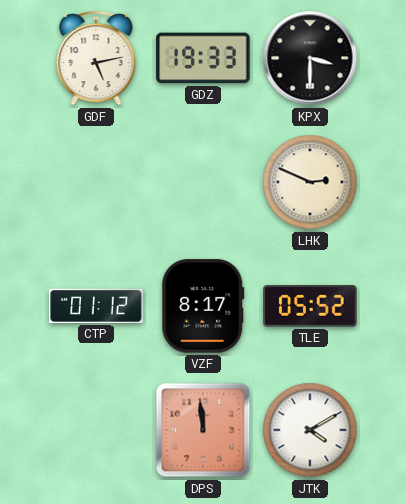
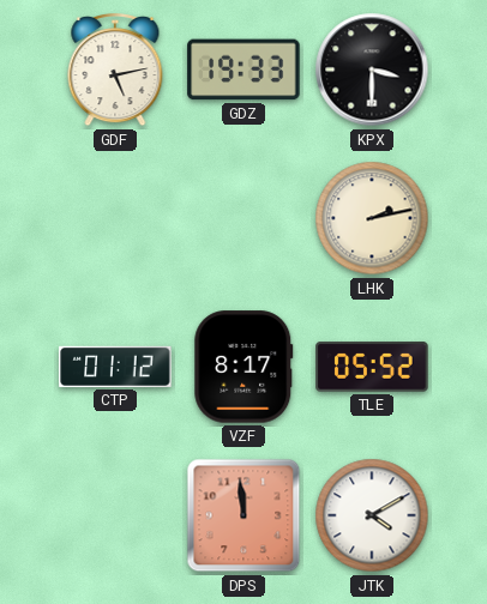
LHK: 2:49 -> 2:13 (372, 218)
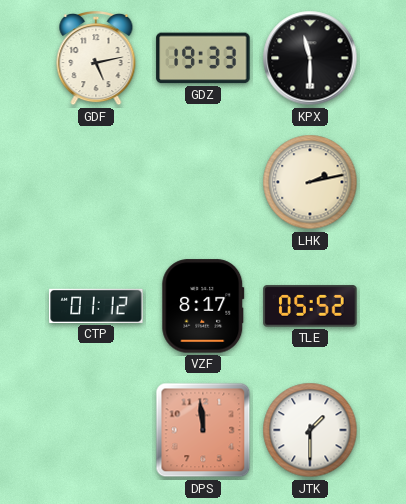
KPX: 3:30 -> 11:30 (310, 58)
JTK: 4:10 -> 1:30 (310, 430)
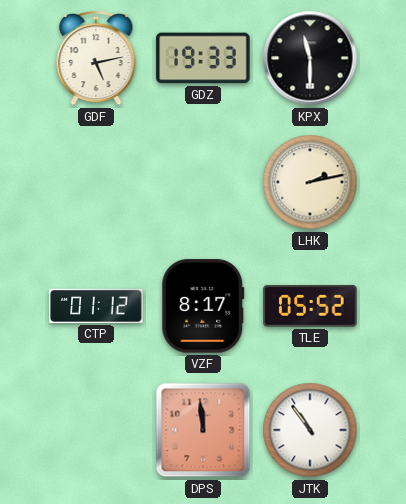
JTK: 1:30 -> 10:54 (310, 430)
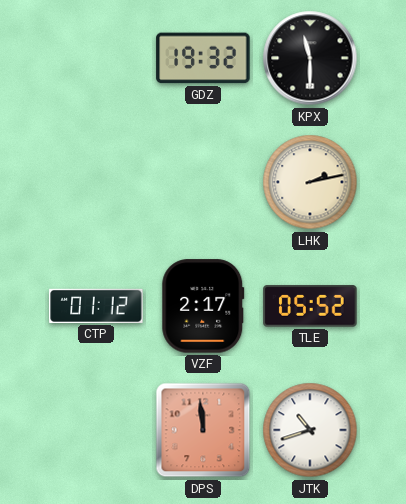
GDF: 5:13 -> none (96, 59)
GDZ: 19:33 -> 19:32 (203, 58)
VZF: 8:17 -> 2:17 (203, 306)
JTK: 10:54 -> 10:42 (310, 430)
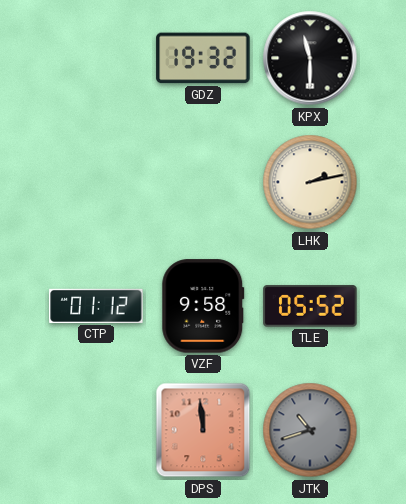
VZF: 2:17 -> 9:58 (203, 306)
JTK dial: white -> grey (310, 430)
